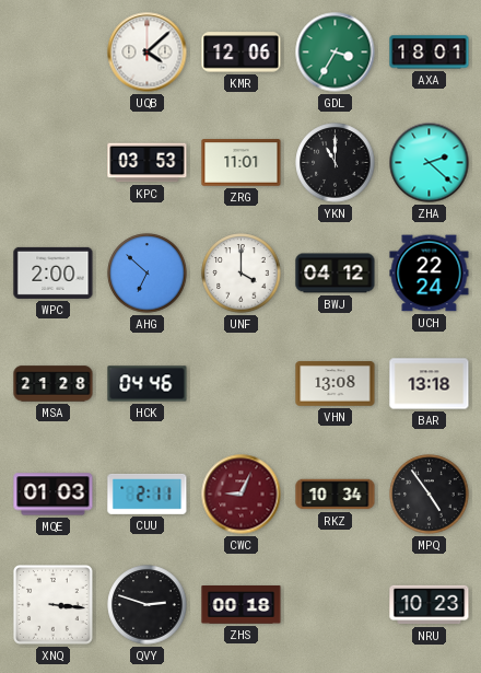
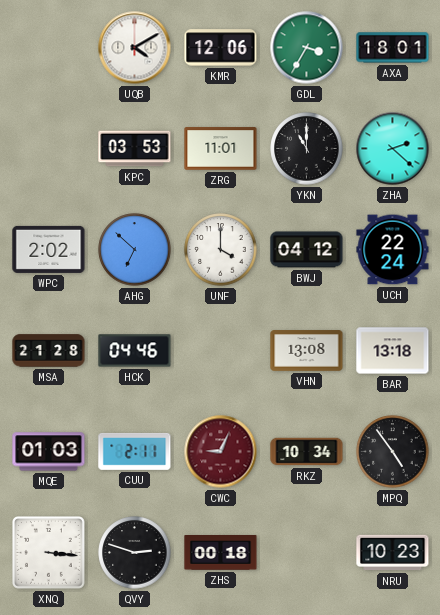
UQB: 4:08 -> 4:10 (135, 48)
WPC: 2:00 -> 2:02 (49, 249)
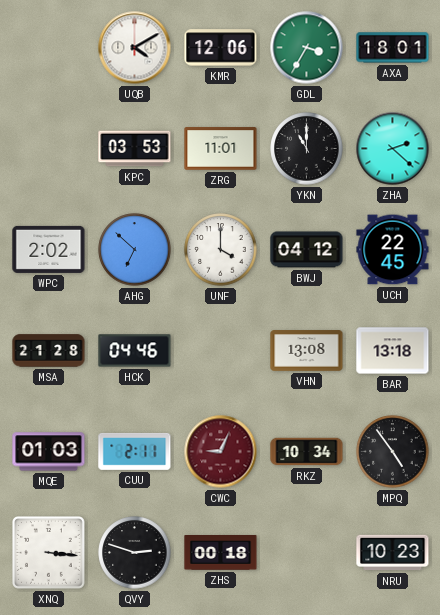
UCH: 22:24 -> 22:45 (393, 250)
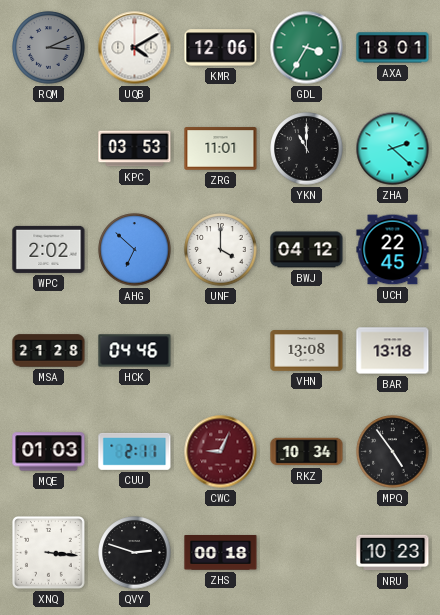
RQM: none -> 3:11 (49, 48)
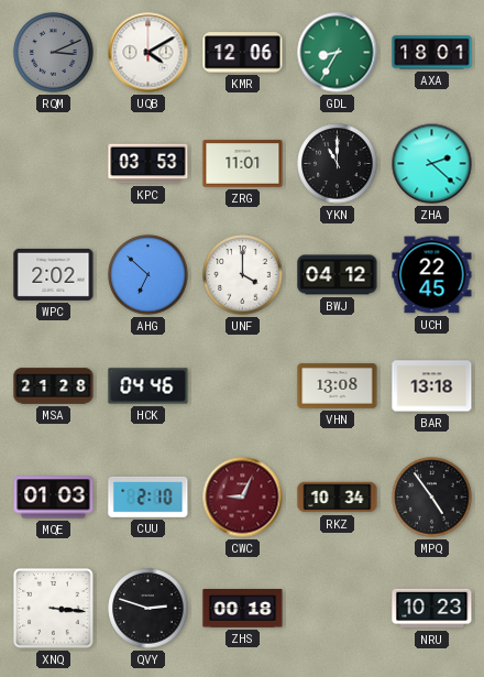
GDL: 3:35 -> 8:35 (338, 53)
CUU: 2:11 -> 2:10 (148, 496)
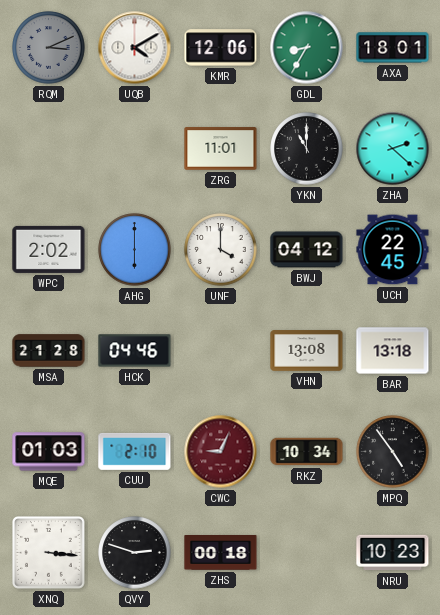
KPC: 03:53 -> none (148, 164)
AHG: 6:52 -> 6:00 (135, 250)
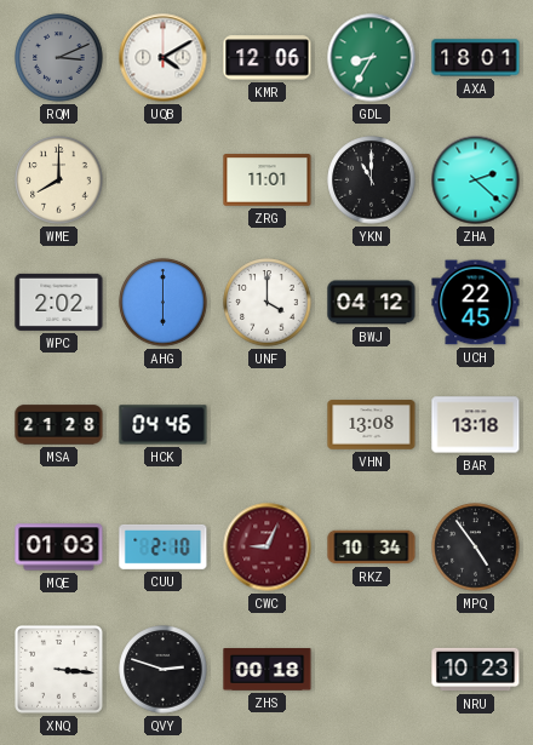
WME: none -> 8:00 (59, 180)
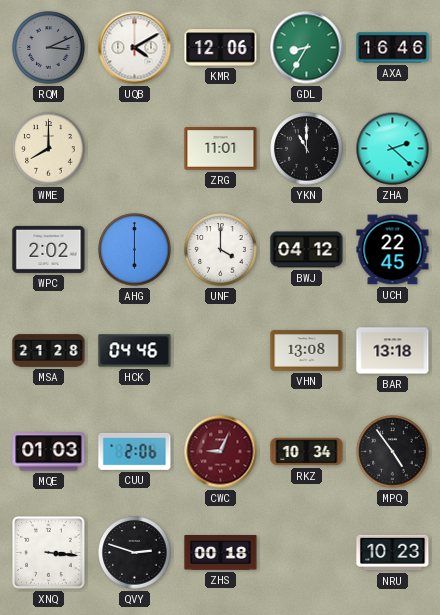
AXA: 18:01 -> 16:46 (393, 48)
CUU: 2:10 -> 2:06 (135, 451)
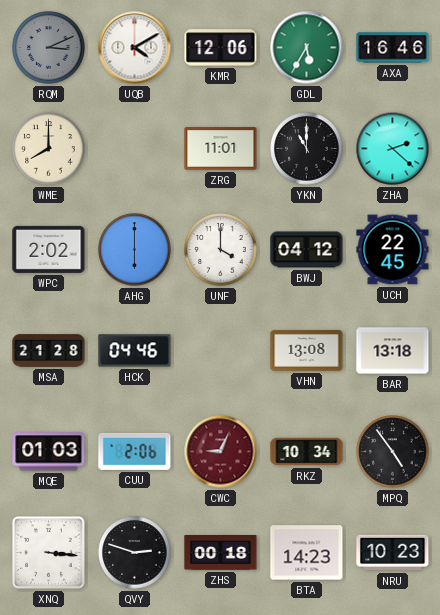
GDL: 8:35 -> 5:35 (307, 48)
BTA: none -> 14:23 (307, 553)
